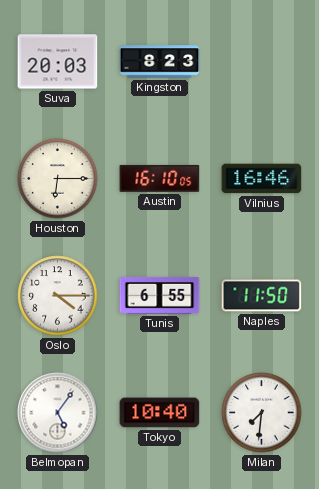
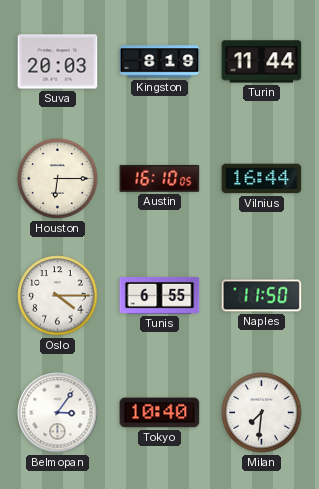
Kingston: 8:23 -> 8:19 (160, 62)
Turin: none -> 11:44 (262, 62)
Vilnius: 16:46 -> 16:44 (262, 179)
Belmopan: 5:06 -> 3:06 (58, 413)
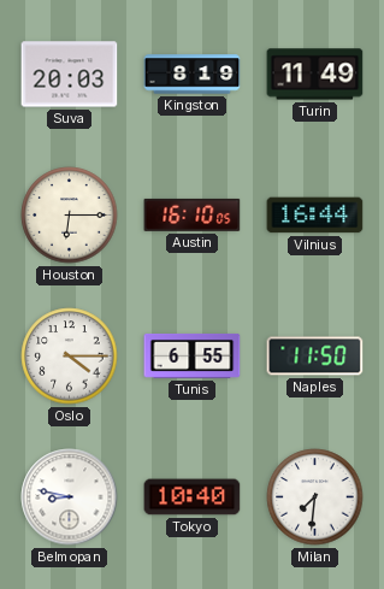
Turin: 11:44 -> 11:49 (315, 75)
Belmopan: 3:06 -> 8:47 (70, 497)
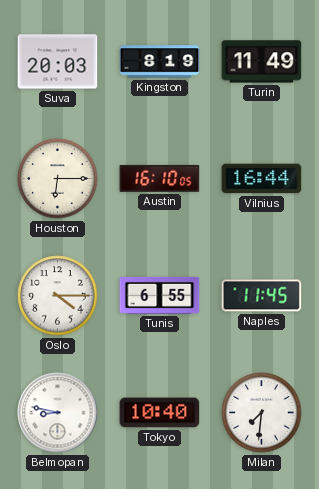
Naples: 11:50 -> 11:45 (262, 296)
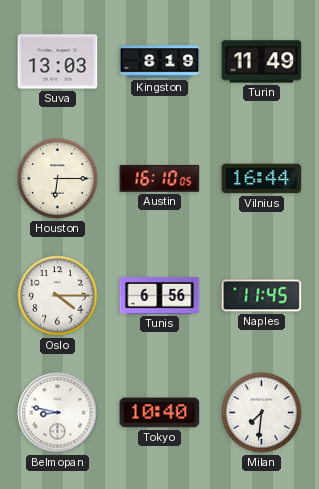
Suva: 20:03 -> 13:03 (58, 62)
Tunis: 6:55 -> 6:56 (160, 295)
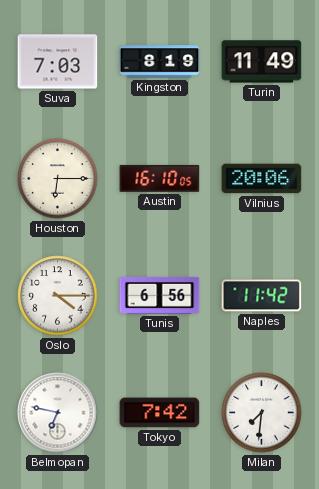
Suva: 13:03 -> 7:03 (58, 62)
Vilnius: 16:44 -> 20:06 (262, 179)
Naples: 11:45 -> 11:42 (262, 296)
Belmopan: 8:47 -> 6:47 (58, 413)
Tokyo: 10:40 -> 7:42 (160, 413)
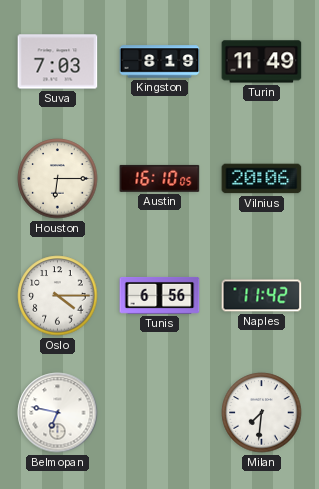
Tokyo: 7:42 -> none (160, 413)
